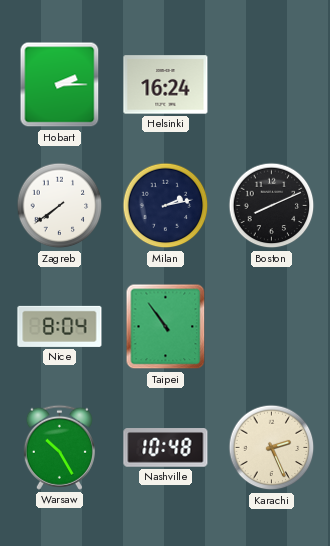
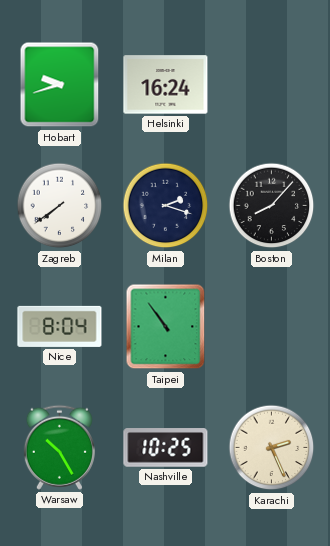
Hobart: 2:15 -> 9:42 (60, 85)
Milan: 2:13 -> 2:18 (166, 206)
Boston: 8:11 -> 8:07 (272, 206)
Nashville: 10:48 -> 10:25 (166, 448)
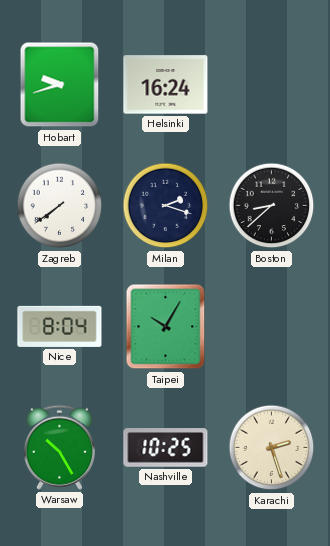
Boston: 8:07 -> 8:38 (272, 206)
Taipei: 10:54 -> 10:05 (166, 327)
Karachi: 2:26 -> 2:27 (272, 448)
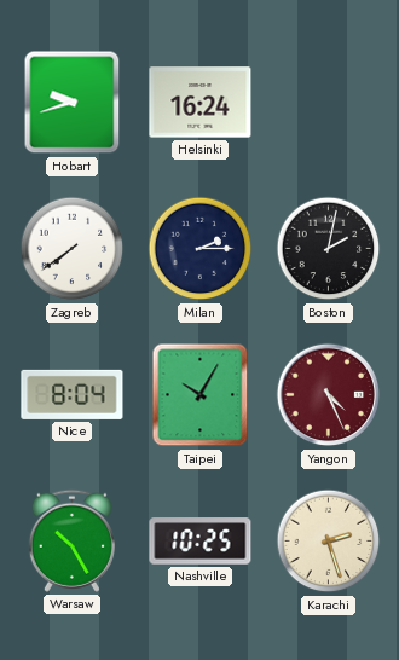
Milan: 2:18 -> 2:15 (201, 249)
Boston: 8:38 -> 2:02 (329, 249)
Yangon: none -> 4:26 (329, 395)
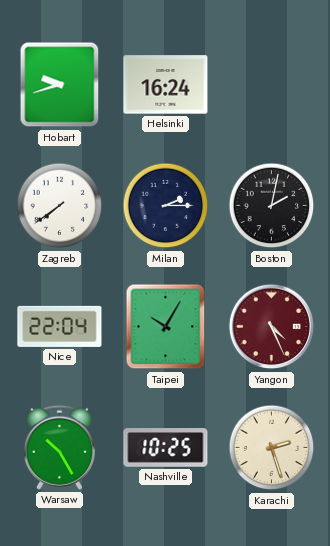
Nice: 8:04 -> 22:04 (60, 326)
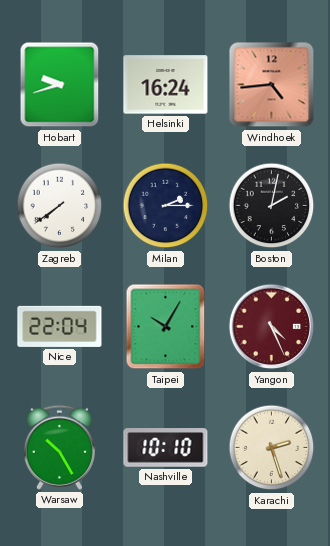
Windhoek: none -> 4:44 (272, 85)
Nashville: 10:25 -> 10:10 (166, 448)
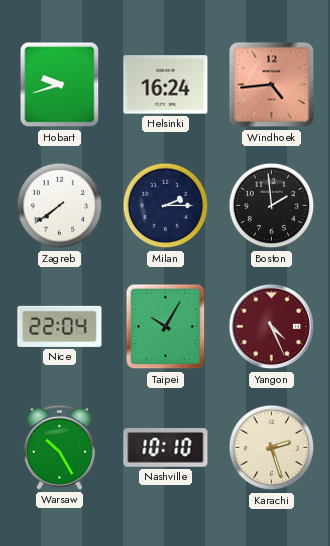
Boston: 2:02 -> 1:59 (272, 206)
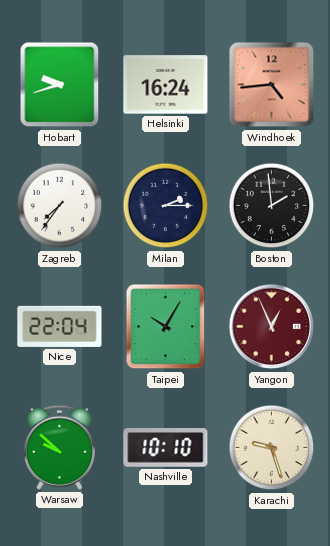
Zagreb: 7:39 -> 7:36 (60, 206)
Yangon: 4:26 -> 12:56 (272, 327)
Warsaw: 10:25 -> 9:52 (59, 447)
Karachi: 2:27 -> 9:27 (272, 448)
